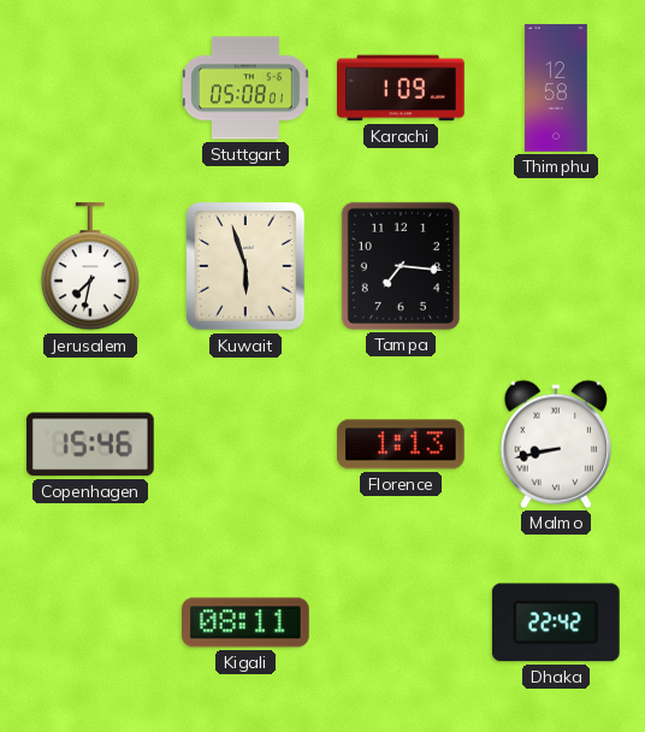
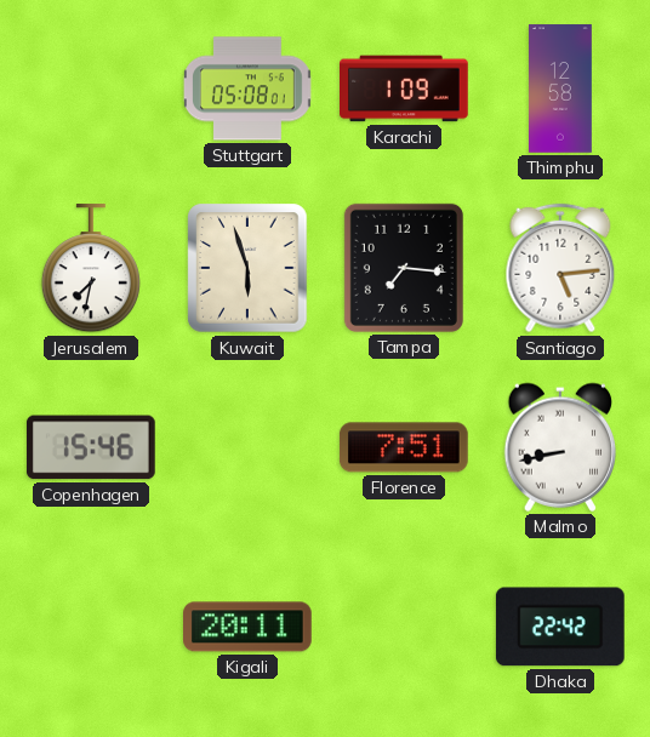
Santiago: none -> 5:14 (560, 268)
Florence: 1:13 -> 7:51 (404, 447)
Kigali: 08:11 -> 20:11 (249, 627)
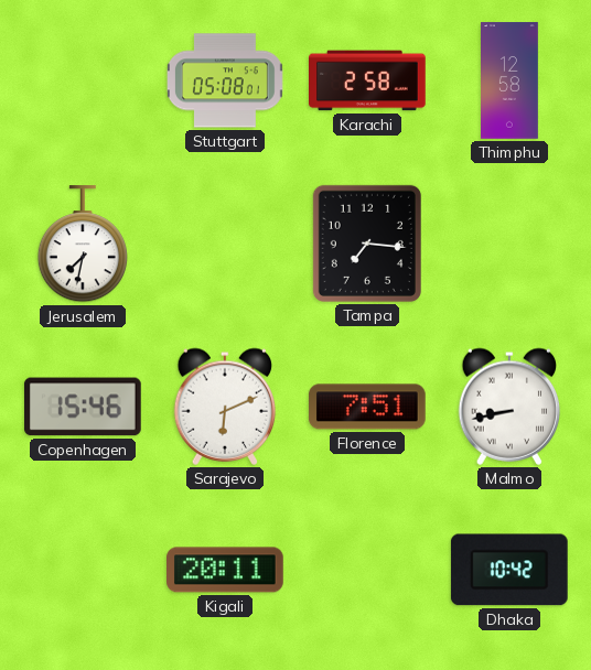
Karachi: 1:09 -> 2:58 (368, 80)
Kuwait: 5:57 -> none (247, 268)
Santiago: 5:14 -> none (560, 268)
Sarajevo: none -> 6:11 (225, 407)
Dhaka: 22:42 -> 10:42 (509, 570)
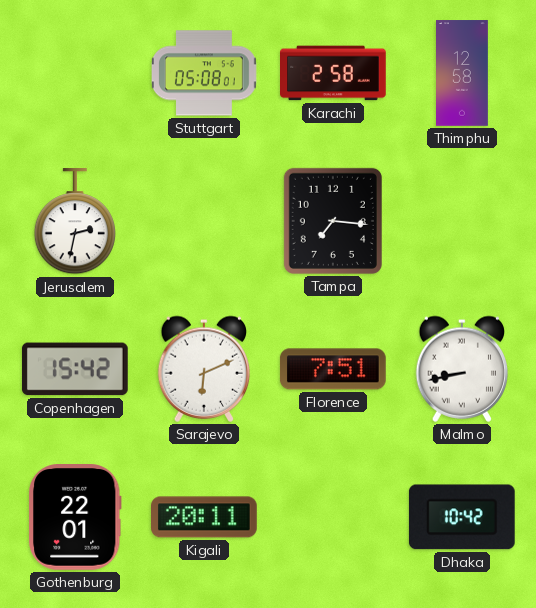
Jerusalem: 7:32 -> 2:32 (74, 222)
Copenhagen: 15:46 -> 15:42 (75, 369)
Gothenburg: none -> 22:01 (75, 518)
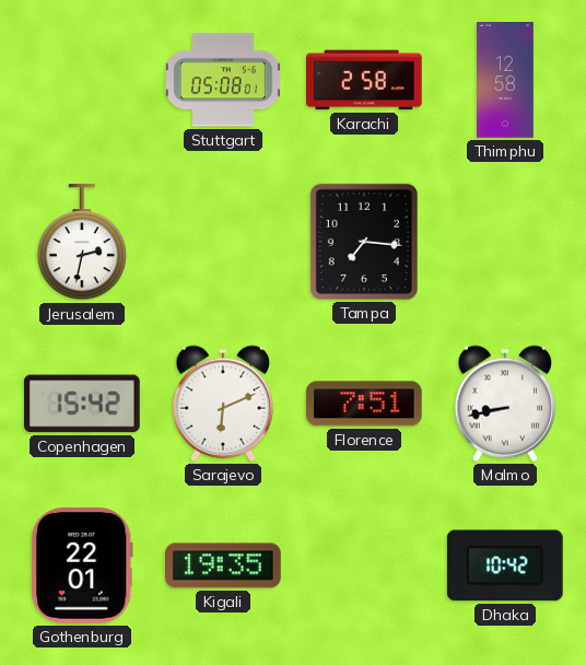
Kigali: 20:11 -> 19:35 (224, 565)
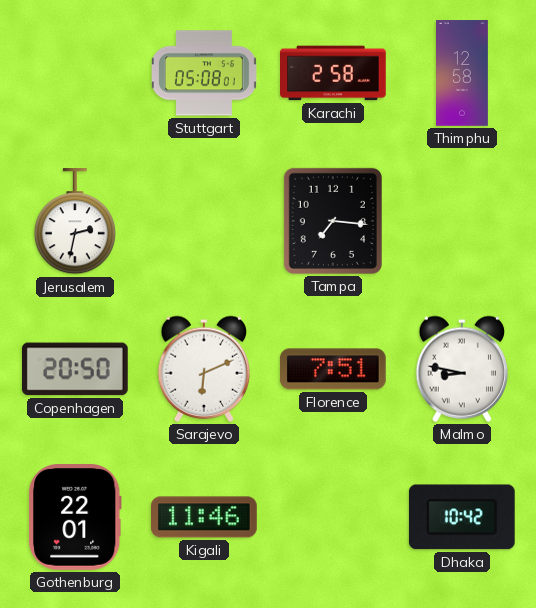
Copenhagen: 15:42 -> 20:50 (75, 369)
Malmo: 8:43 -> 8:47 (462, 369)
Kigali: 19:35 -> 11:46 (205, 517)
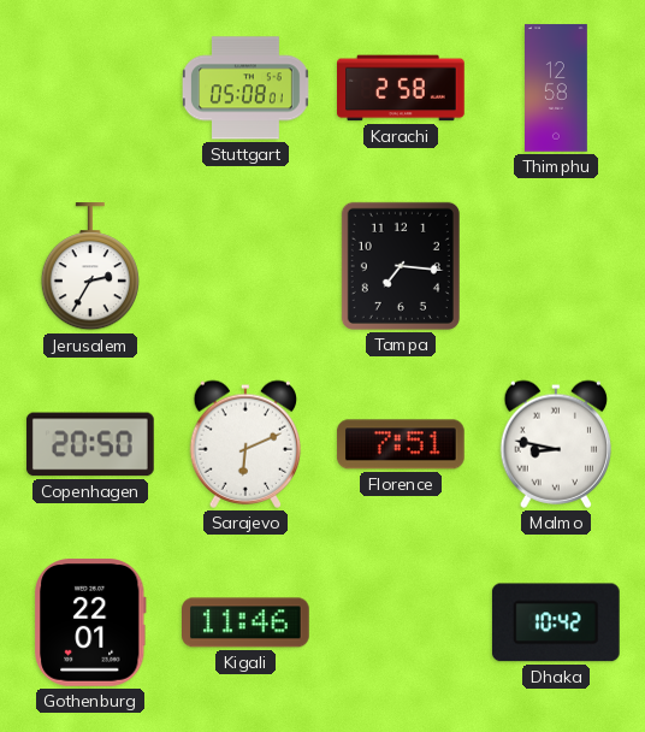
Jerusalem: 2:32 -> 2:35 (89, 267)
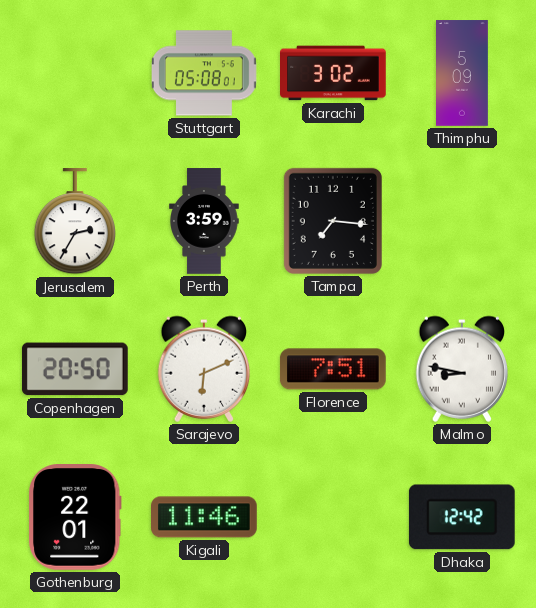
Karachi: 2:58 -> 3:02 (334, 73)
Thimphu: 12:58 -> 5:09 (463, 73)
Perth: none -> 3:59 (204, 221)
Dhaka: 10:42 -> 12:42 (462, 517)
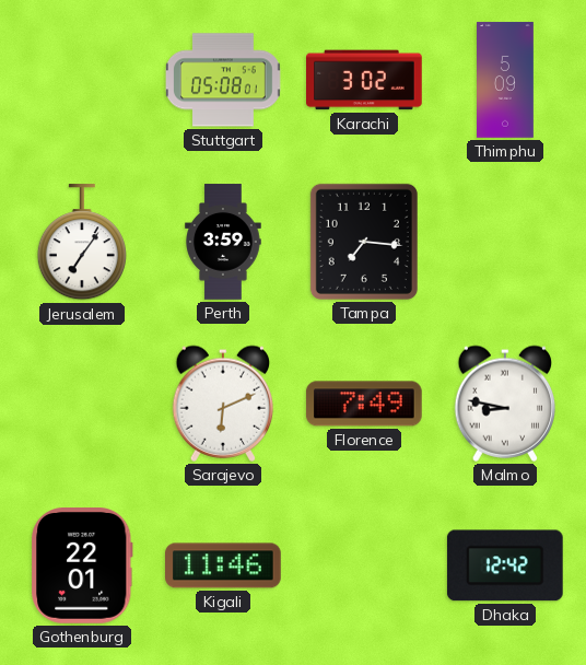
Jerusalem: 2:35 -> 7:06 (81, 243)
Copenhagen: 20:50 -> none (75, 369)
Florence: 7:51 -> 7:49 (364, 404)
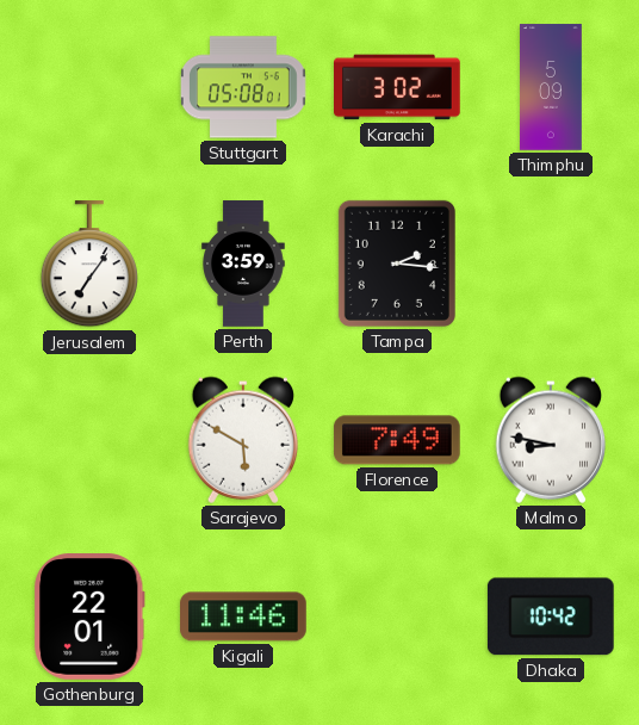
Tampa: 7:16 -> 2:16 (397, 264)
Sarajevo: 6:11 -> 5:50 (243, 440)
Dhaka: 12:42 -> 10:42 (551, 616)
